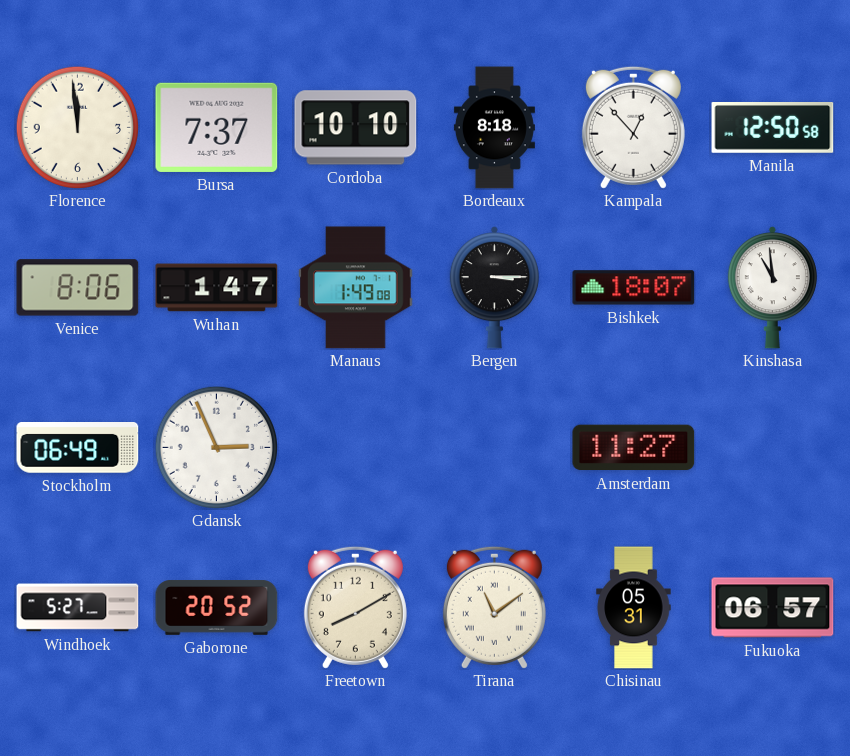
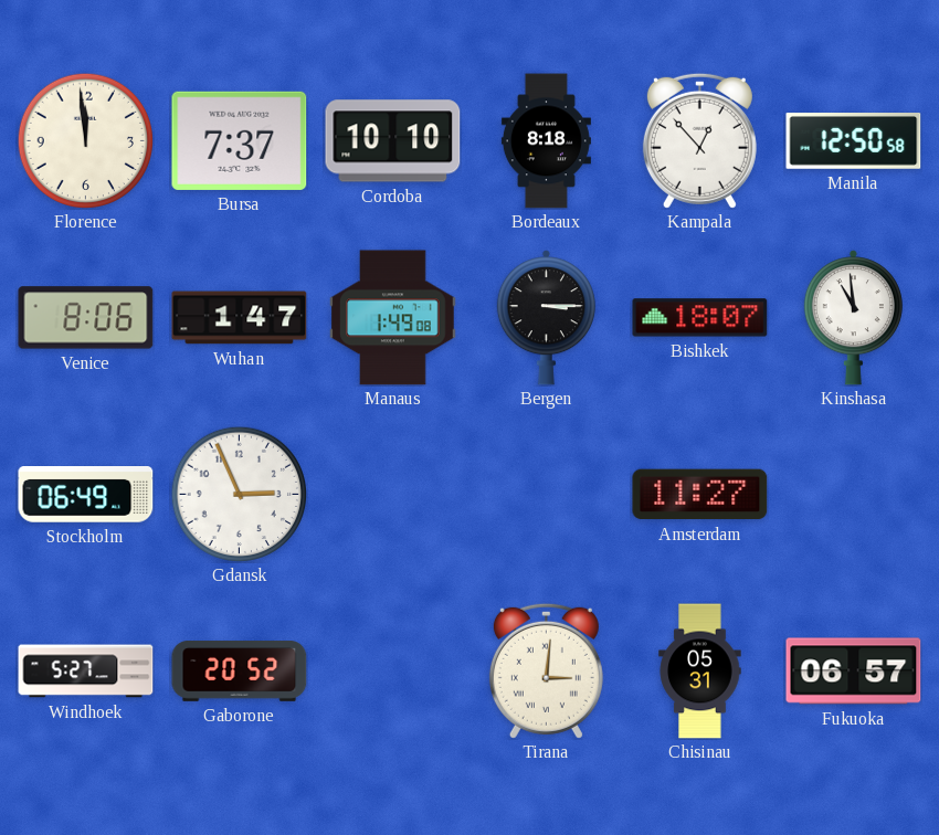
Freetown: 8:10 -> none (355, 607)
Tirana: 11:09 -> 3:01 (546, 670)
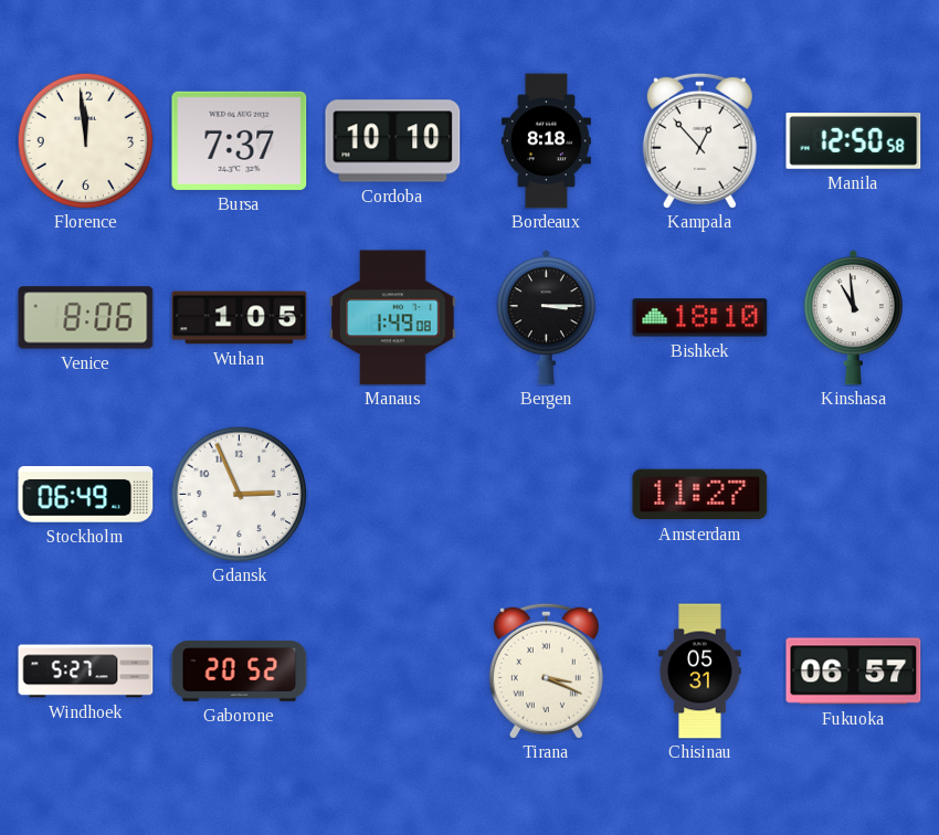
Wuhan: 1:47 -> 1:05 (240, 318)
Bishkek: 18:07 -> 18:10 (700, 318)
Tirana: 3:01 -> 3:19 (546, 670)
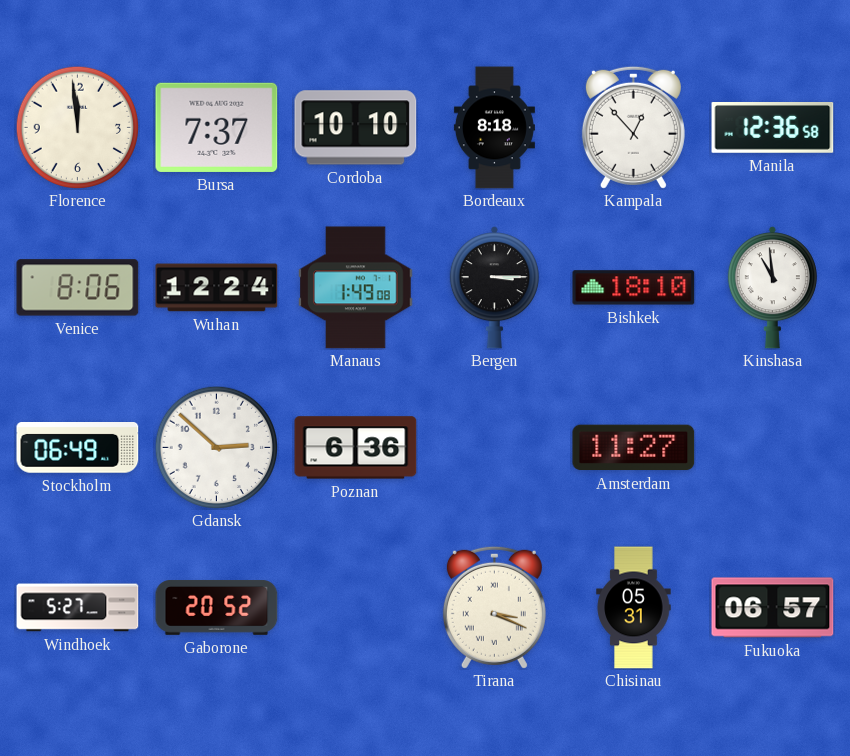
Manila: 12:50 -> 12:36 (773, 128)
Wuhan: 1:05 -> 12:24 (217, 288)
Gdansk: 2:56 -> 2:52 (216, 447)
Poznan: none -> 6:36 (356, 448)
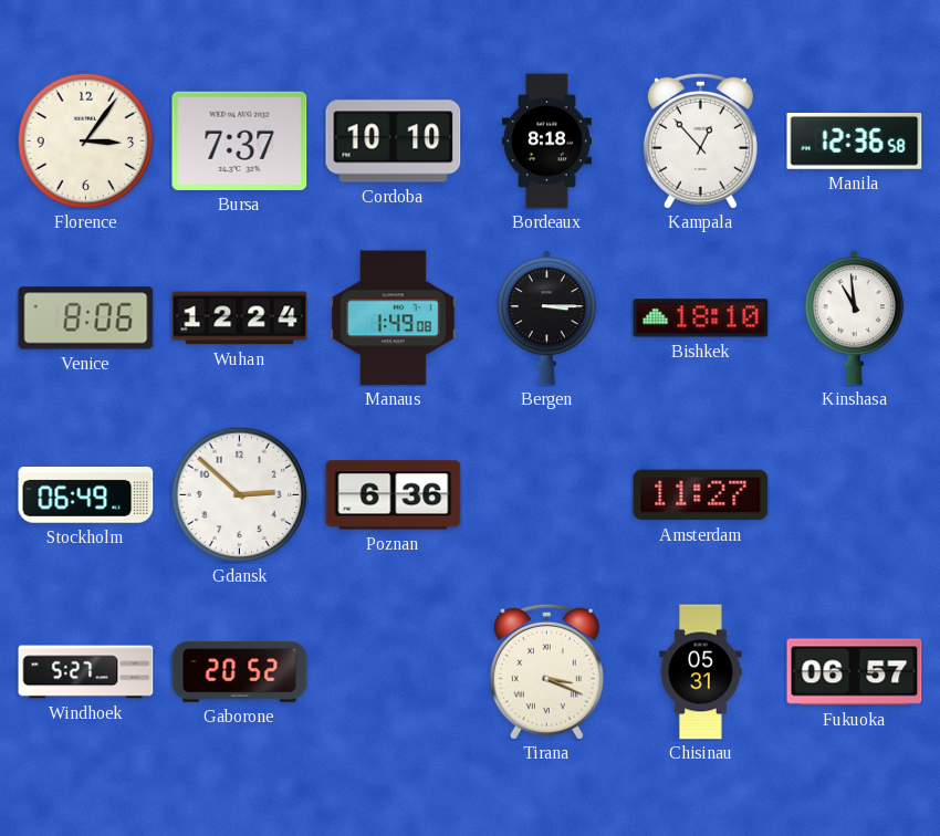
Florence: 11:59 -> 3:06 (85, 140)
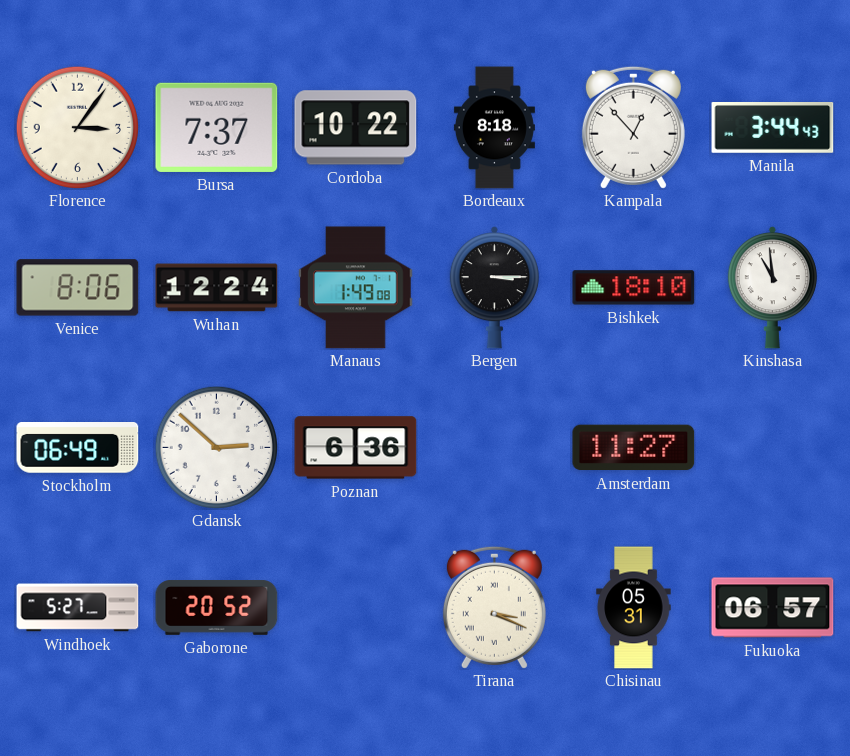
Cordoba: 10:10 -> 10:22 (356, 128)
Manila: 12:36 -> 3:44 (773, 128)
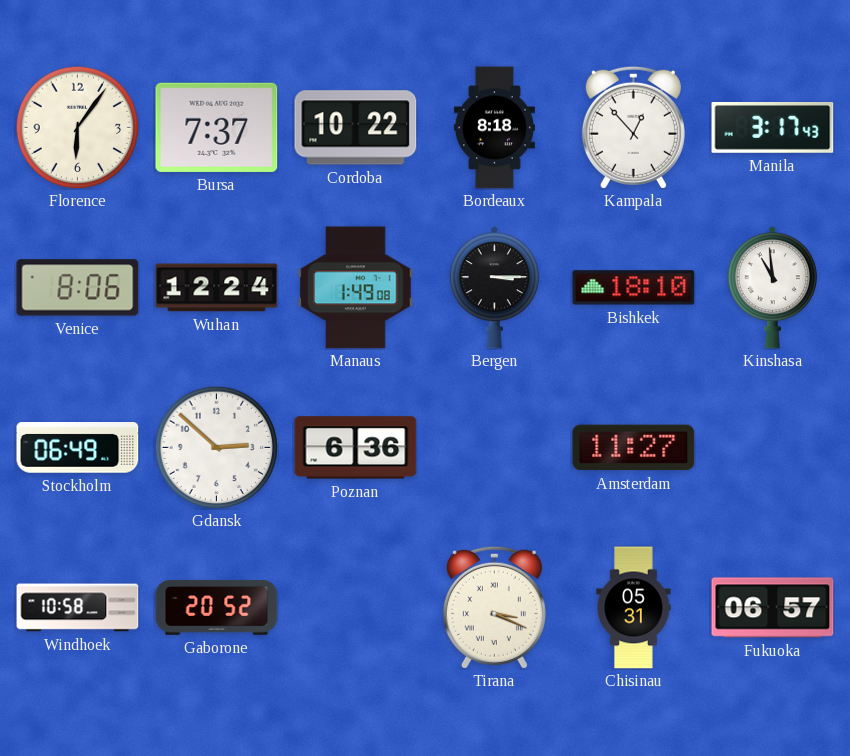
Florence: 3:06 -> 6:06 (77, 127)
Manila: 3:44 -> 3:17 (773, 128)
Windhoek: 5:27 -> 10:58 (78, 608)
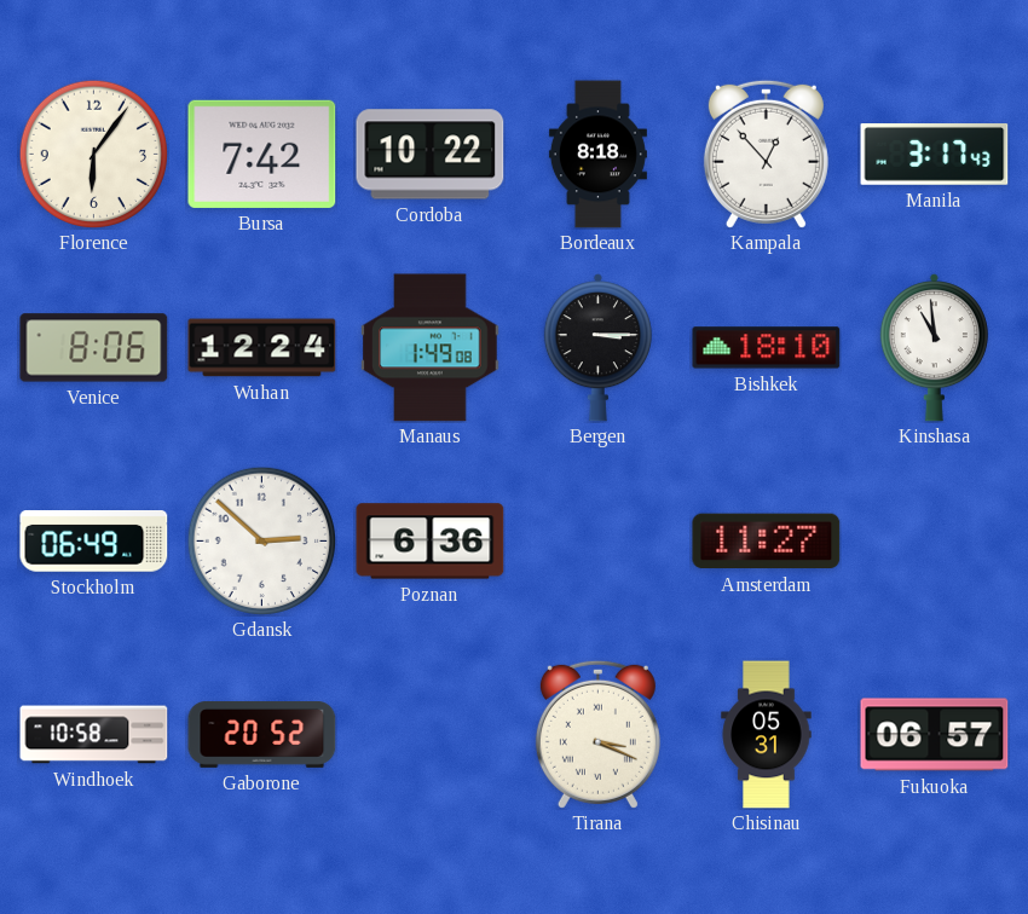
Bursa: 7:37 -> 7:42 (262, 154)
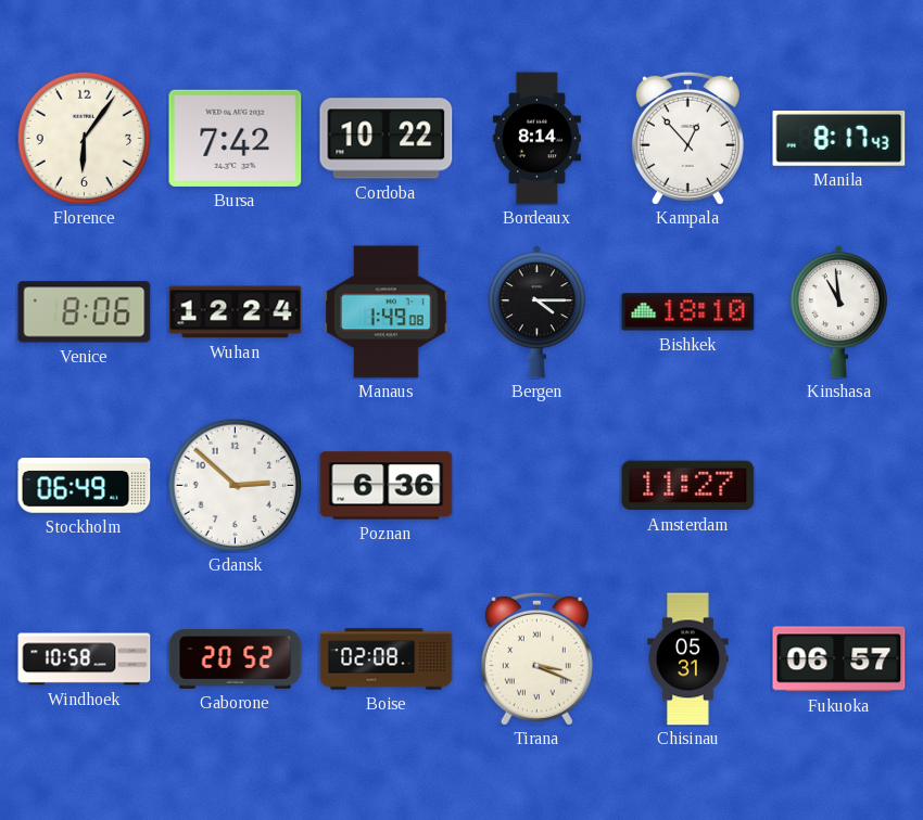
Bordeaux: 8:18 -> 8:14 (536, 139)
Manila: 3:17 -> 8:17 (839, 139)
Bergen: 3:15 -> 4:15 (536, 312)
Boise: none -> 02:08 (387, 659)
